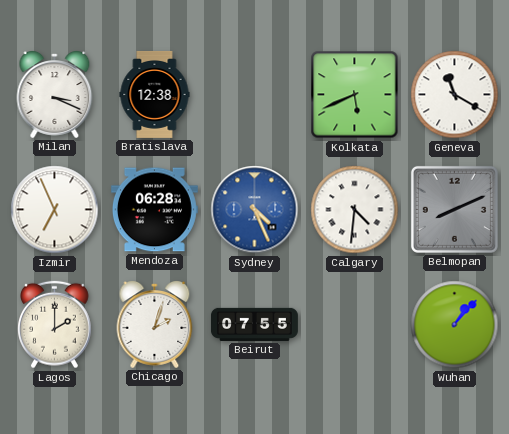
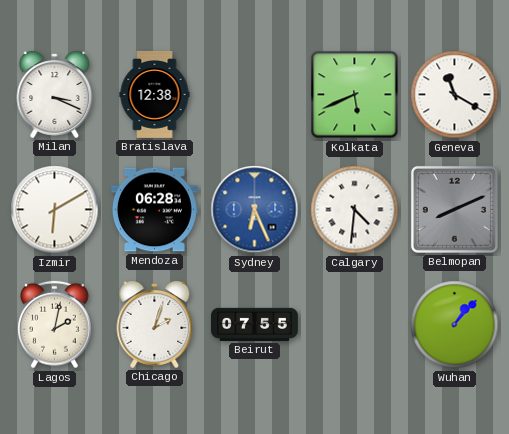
Izmir: 6:56 -> 6:10 (55, 210)
Sydney: 4:26 -> 6:26 (255, 210)
Lagos: 2:00 -> 2:02 (55, 325)
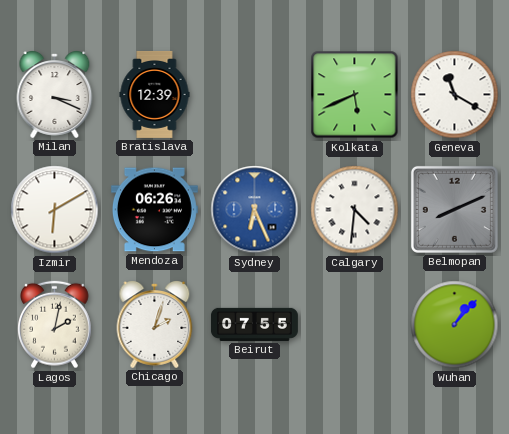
Bratislava: 12:38 -> 12:39 (155, 94)
Mendoza: 06:28 -> 06:26 (154, 210)
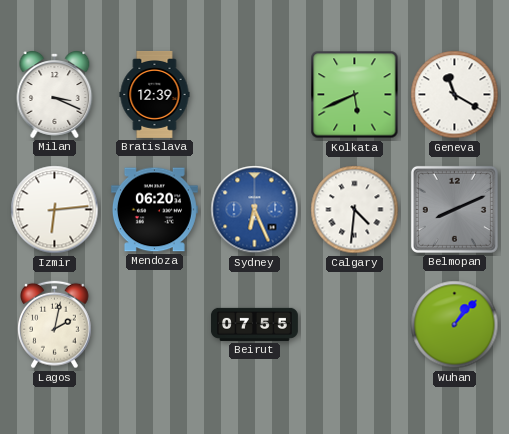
Izmir: 6:10 -> 6:14 (55, 210)
Mendoza: 06:26 -> 06:20 (154, 210)
Chicago: 2:03 -> none (155, 324)
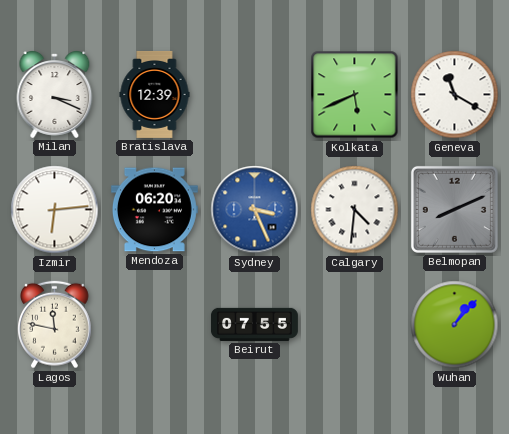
Sydney: 6:26 -> 3:26 (255, 210)
Lagos: 2:02 -> 11:47 (55, 325)
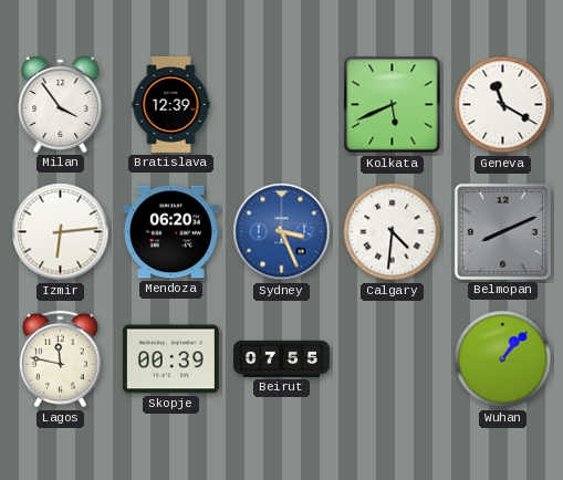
Milan: 3:19 -> 3:54 (61, 104)
Skopje: none -> 00:39 (170, 359)
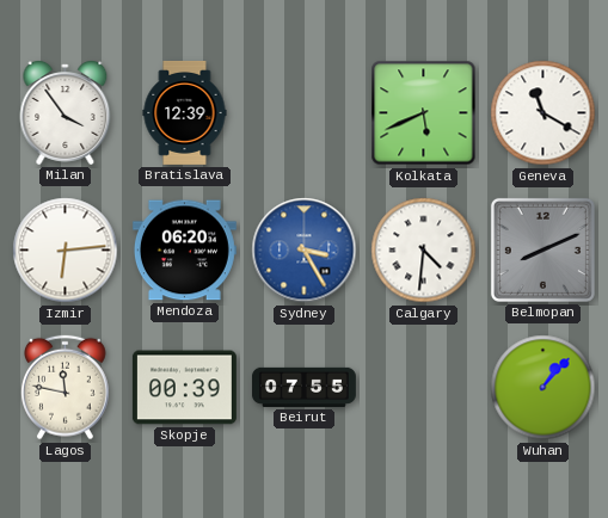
Sydney: 3:26 -> 3:25 (305, 251)
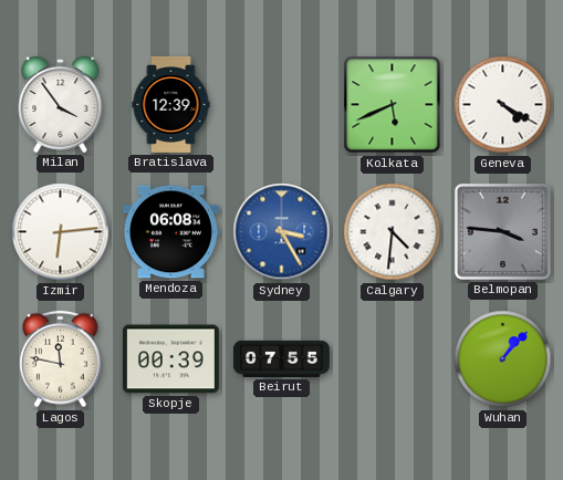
Geneva: 11:20 -> 4:20 (503, 105)
Mendoza: 06:20 -> 06:08 (170, 232)
Belmopan: 8:11 -> 3:46 (502, 231)
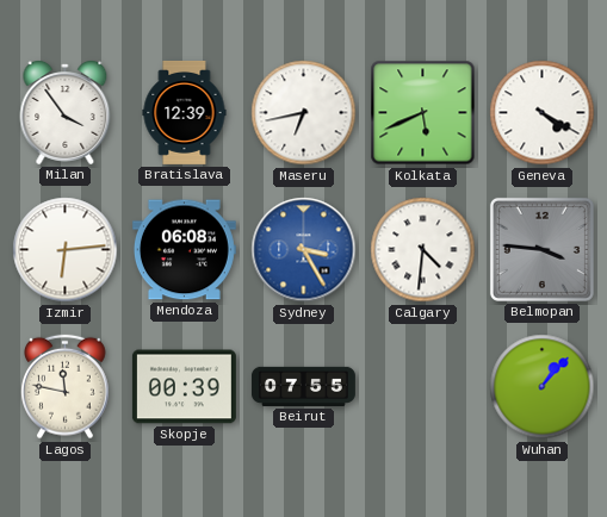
Maseru: none -> 6:43 (304, 113)
